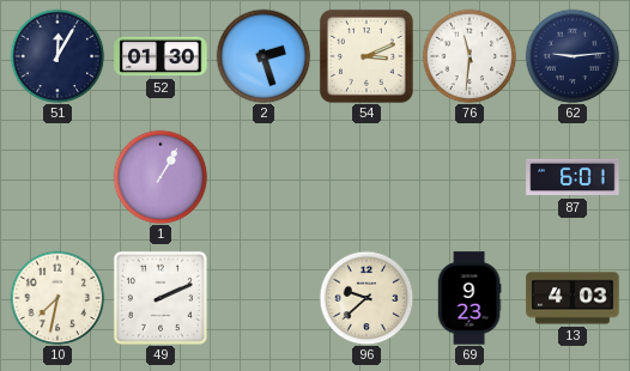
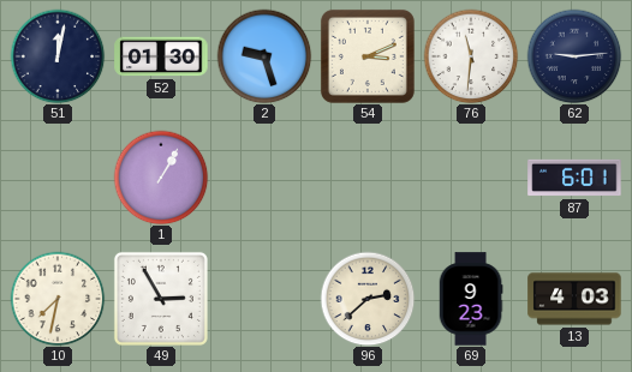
51: 12:05 -> 12:02 (58, 56)
2: 2:27 -> 9:27 (264, 56)
49: 2:11 -> 2:55 (161, 299)
96: 9:38 -> 2:38 (368, 299)
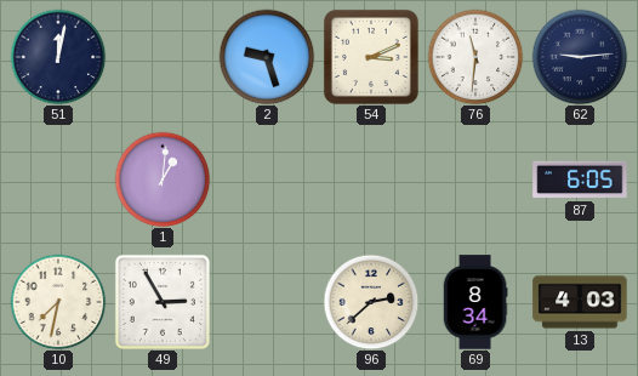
52: 01:30 -> none (161, 56)
1: 1:05 -> 1:01 (163, 180)
87: 6:01 -> 6:05 (580, 180)
69: 9:23 -> 8:34 (475, 302)
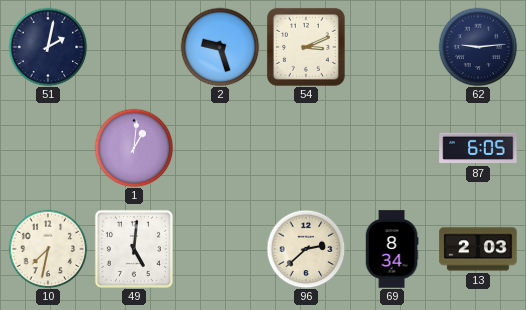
51: 12:02 -> 2:02 (48, 47)
76: 11:31 -> none (475, 57)
49: 2:55 -> 5:01 (134, 249)
13: 4:03 -> 2:03 (478, 249)
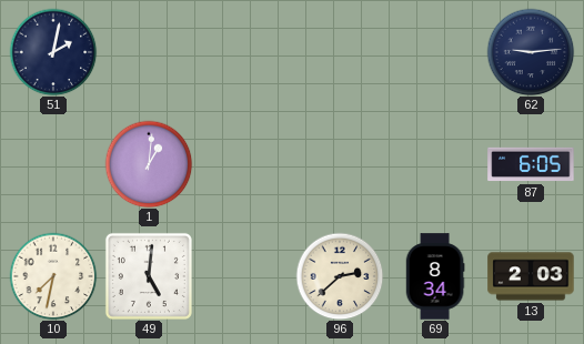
2: 9:27 -> none (220, 47)
54: 3:11 -> none (306, 47)
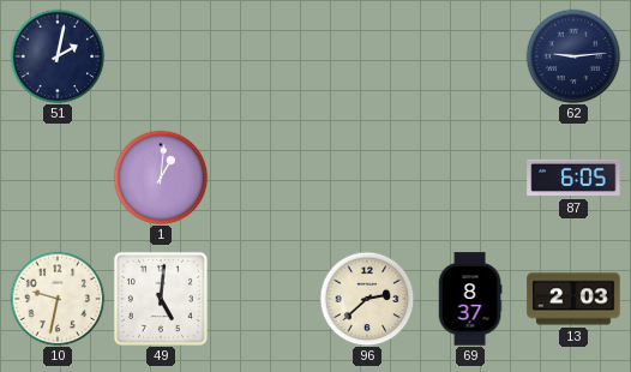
10: 7:32 -> 9:32 (58, 299)
69: 8:34 -> 8:37 (470, 299)
